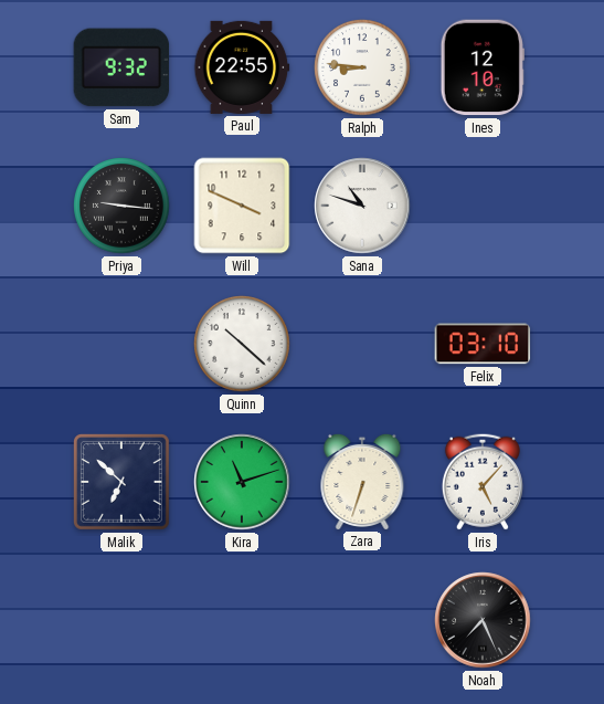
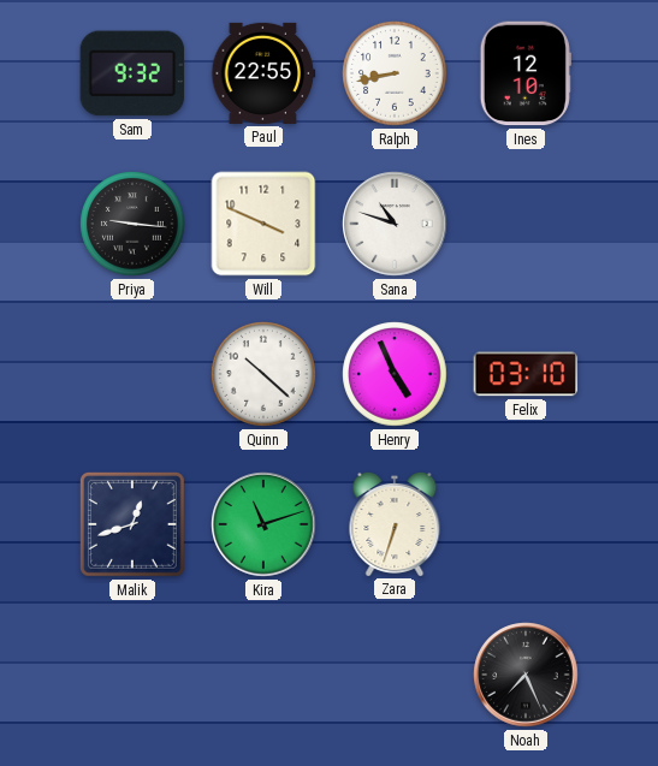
Ralph: 8:46 -> 8:43 (395, 73)
Henry: none -> 4:56 (395, 374)
Malik: 6:52 -> 12:42 (132, 524)
Iris: 5:07 -> none (483, 482)
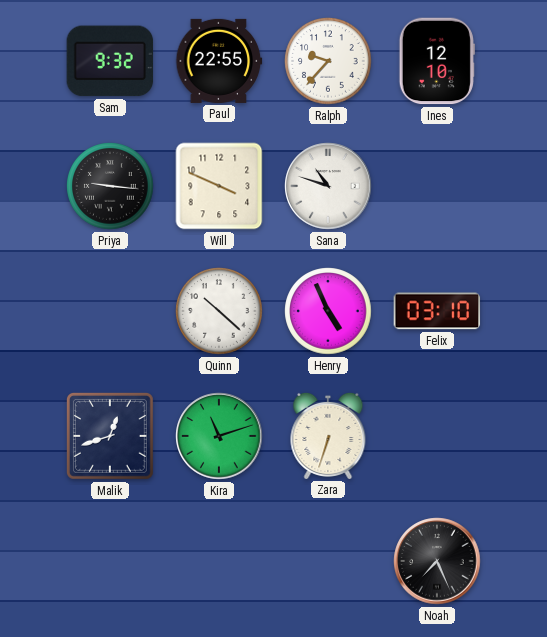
Ralph: 8:43 -> 9:37 (328, 61)
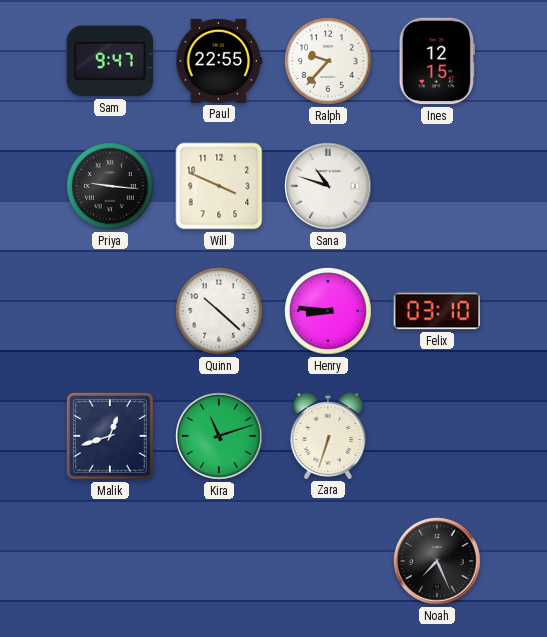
Sam: 9:32 -> 9:47 (110, 61)
Ines: 12:10 -> 12:15 (437, 61)
Henry: 4:56 -> 8:46 (328, 311)
